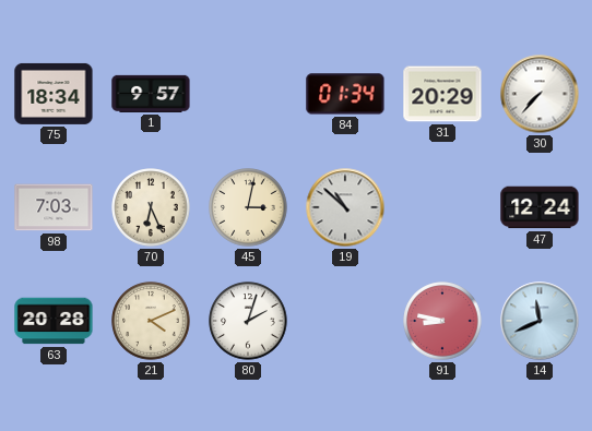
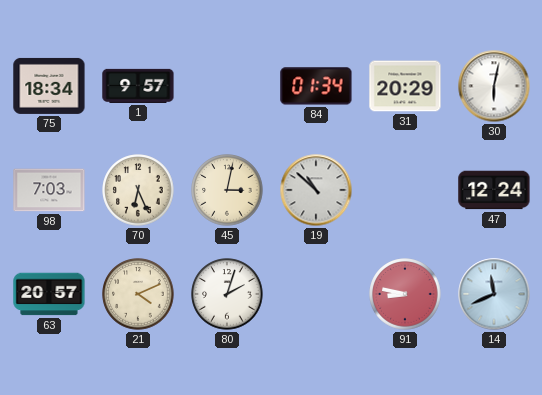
30: 7:37 -> 6:02 (494, 86)
63: 20:28 -> 20:57 (49, 294)
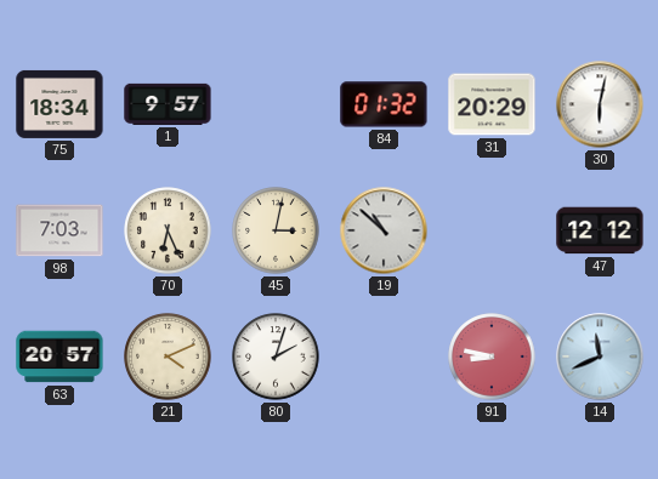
84: 01:34 -> 01:32 (384, 104)
47: 12:24 -> 12:12 (600, 230)
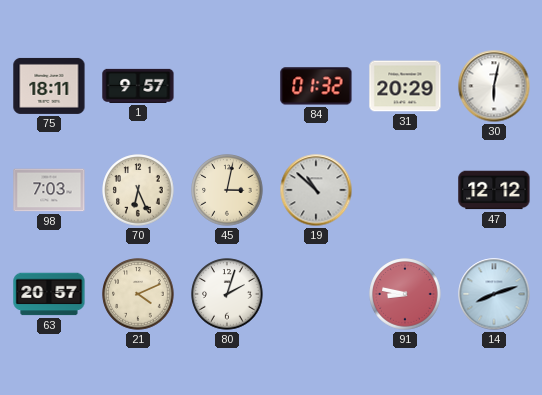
75: 18:34 -> 18:11 (49, 86)
14: 11:41 -> 8:12 (494, 294)
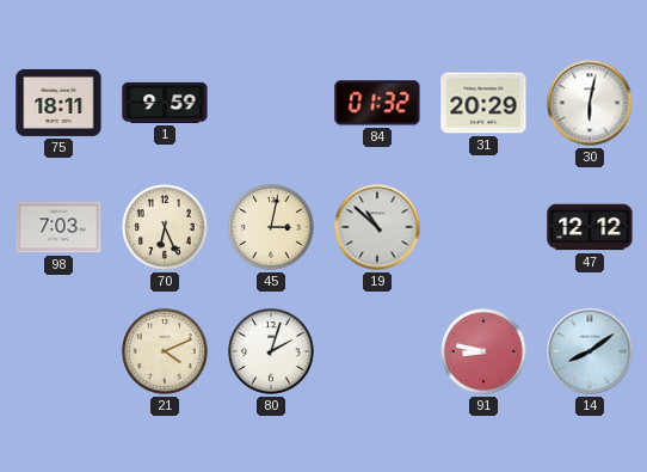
1: 9:57 -> 9:59 (165, 103)
63: 20:57 -> none (49, 294)
14: 8:12 -> 8:09 (590, 351)
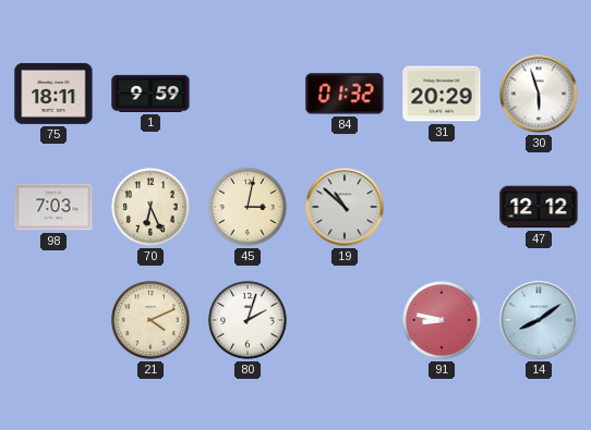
30: 6:02 -> 5:57 (539, 94)
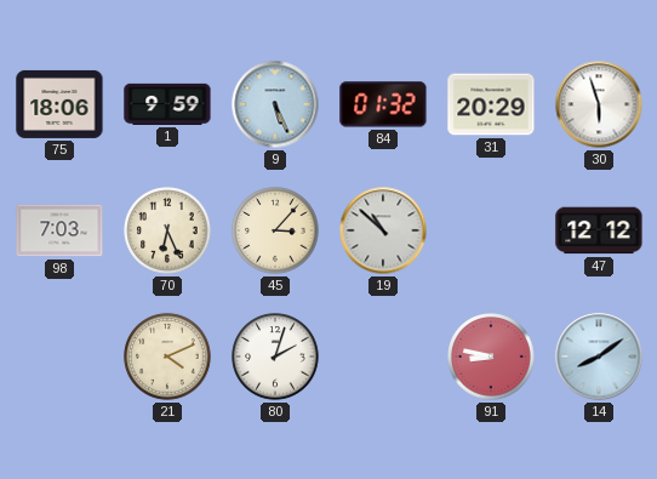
75: 18:11 -> 18:06 (59, 104)
9: none -> 5:26 (275, 104)
45: 3:02 -> 3:07 (275, 230)
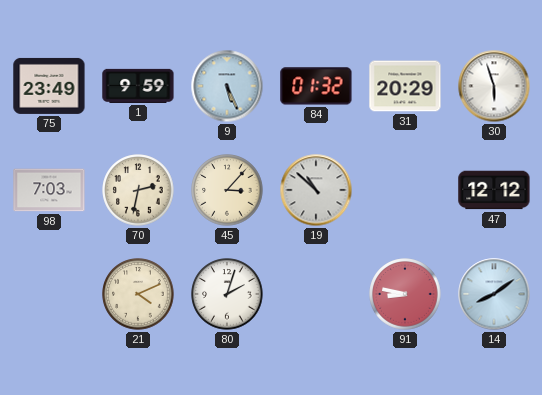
75: 18:06 -> 23:49 (49, 86)
70: 6:26 -> 2:32 (138, 190)
